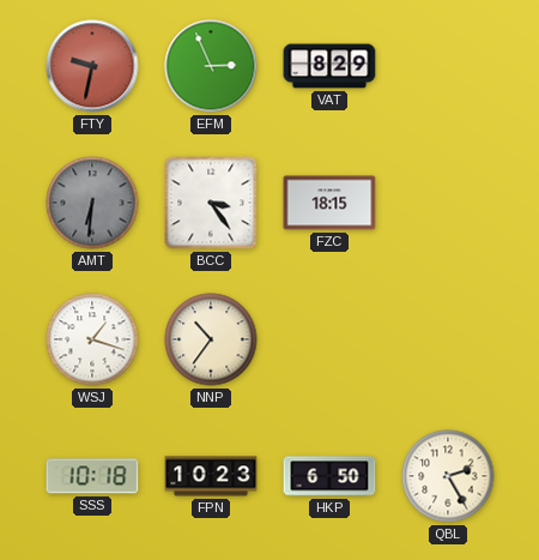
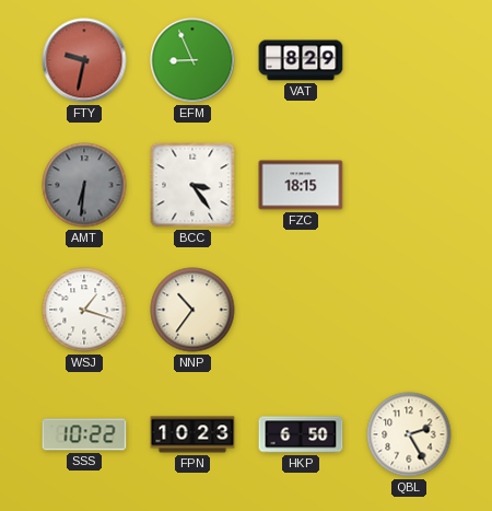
EFM: 2:56 -> 8:56 (192, 60)
SSS: 10:18 -> 10:22 (84, 434)
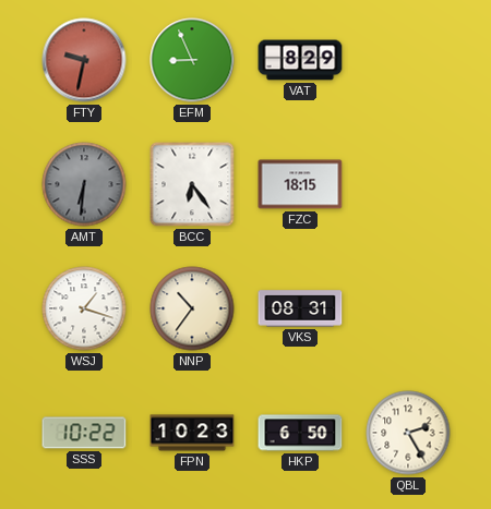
BCC: 3:24 -> 6:24 (192, 184)
VKS: none -> 08:31 (300, 308)
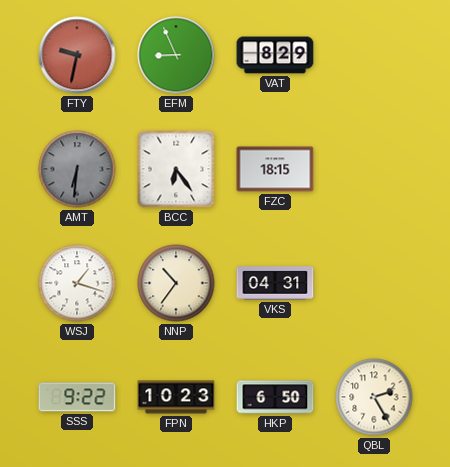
VKS: 08:31 -> 04:31 (275, 283)
SSS: 10:22 -> 9:22 (77, 397)
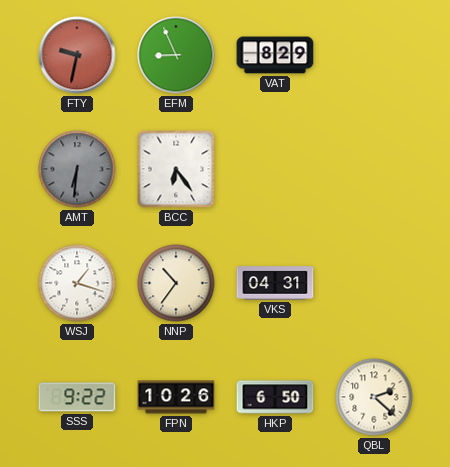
FZC: 18:15 -> none (275, 169)
FPN: 10:23 -> 10:26 (176, 397)
QBL: 2:25 -> 2:22 (374, 397)
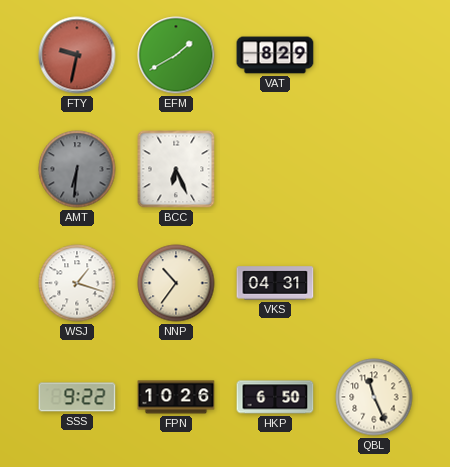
EFM: 8:56 -> 1:40 (176, 55)
BCC: 6:24 -> 6:26 (176, 169)
QBL: 2:22 -> 11:26 (374, 397)
